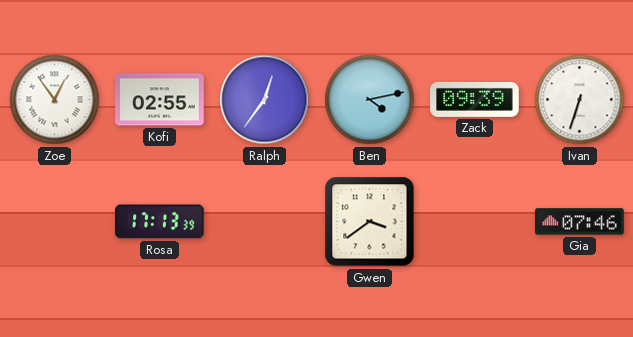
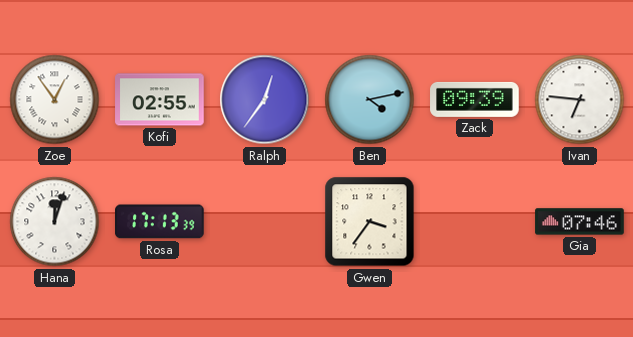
Ivan: 6:33 -> 6:46 (580, 100)
Hana: none -> 12:03 (55, 222)
Gwen: 3:39 -> 3:36 (370, 222)
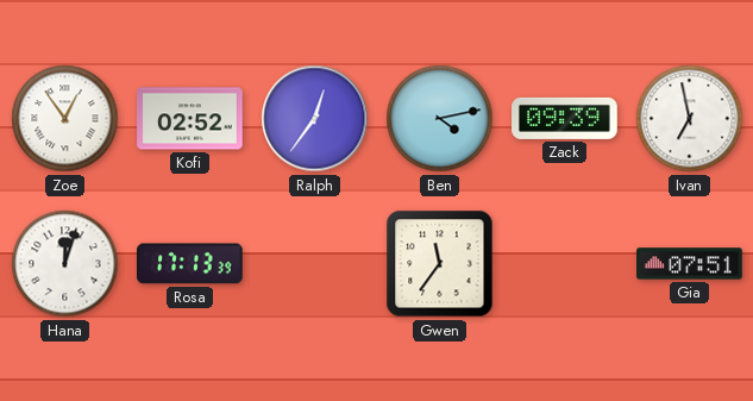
Kofi: 02:55 -> 02:52 (190, 119)
Ivan: 6:46 -> 6:58 (690, 119)
Gwen: 3:36 -> 11:36 (440, 264)
Gia: 07:46 -> 07:51 (690, 264)
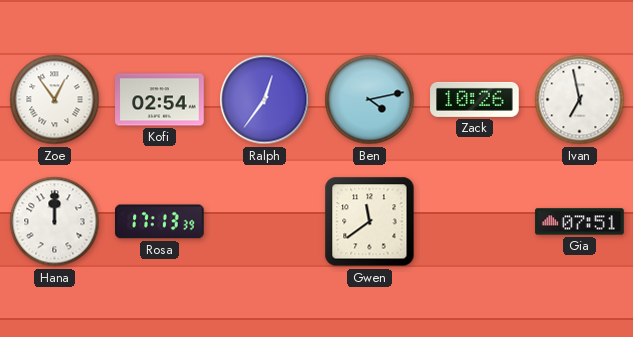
Kofi: 02:52 -> 02:54 (160, 100)
Zack: 09:39 -> 10:26 (475, 99)
Hana: 12:03 -> 12:00 (55, 222)
Gwen: 11:36 -> 11:39 (370, 222)
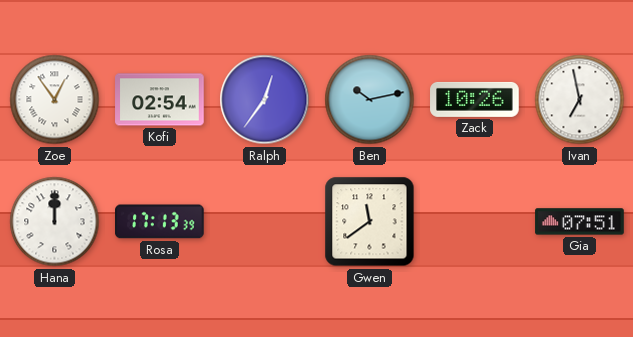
Ben: 4:13 -> 10:13 (370, 100)
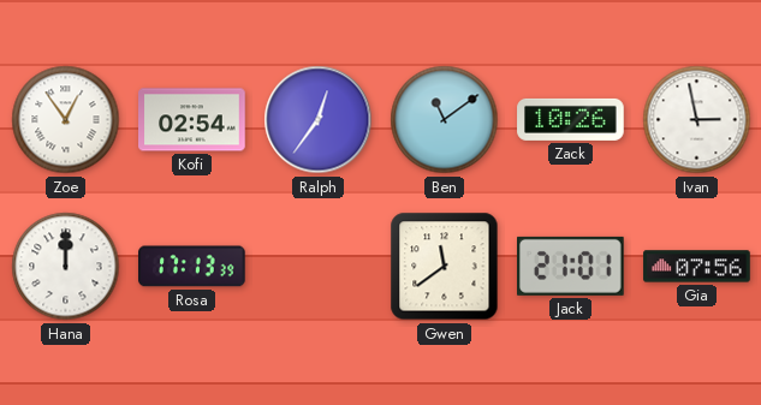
Ben: 10:13 -> 11:09 (445, 120)
Ivan: 6:58 -> 2:58 (697, 120)
Jack: none -> 21:01 (571, 266)
Gia: 07:51 -> 07:56 (697, 267)
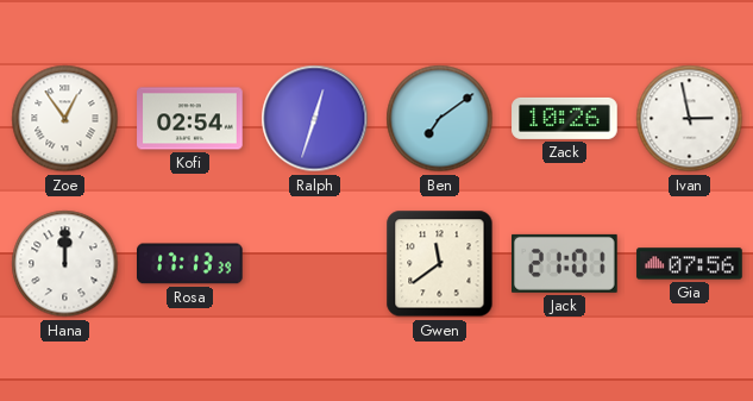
Ralph: 12:36 -> 12:33 (315, 119)
Ben: 11:09 -> 7:09 (440, 119)
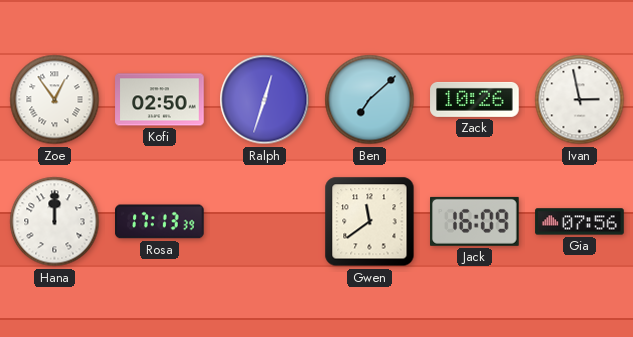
Kofi: 02:54 -> 02:50 (160, 100)
Ben: 7:09 -> 7:08 (370, 100)
Jack: 21:01 -> 16:09 (475, 221)
